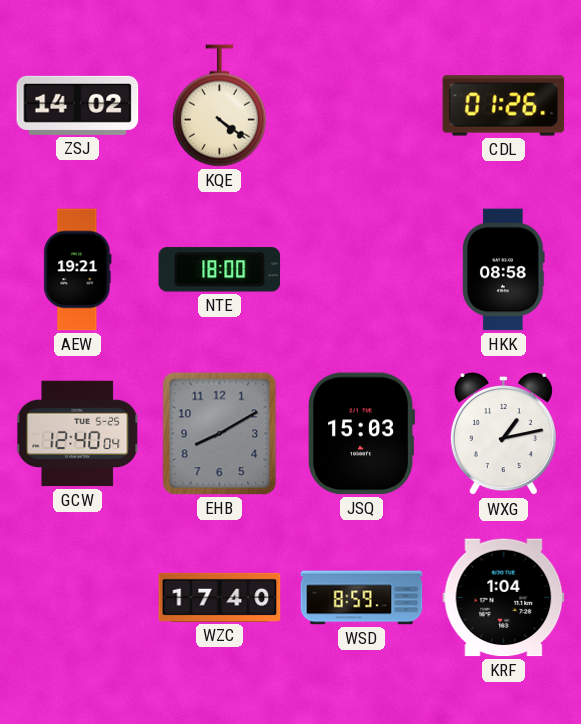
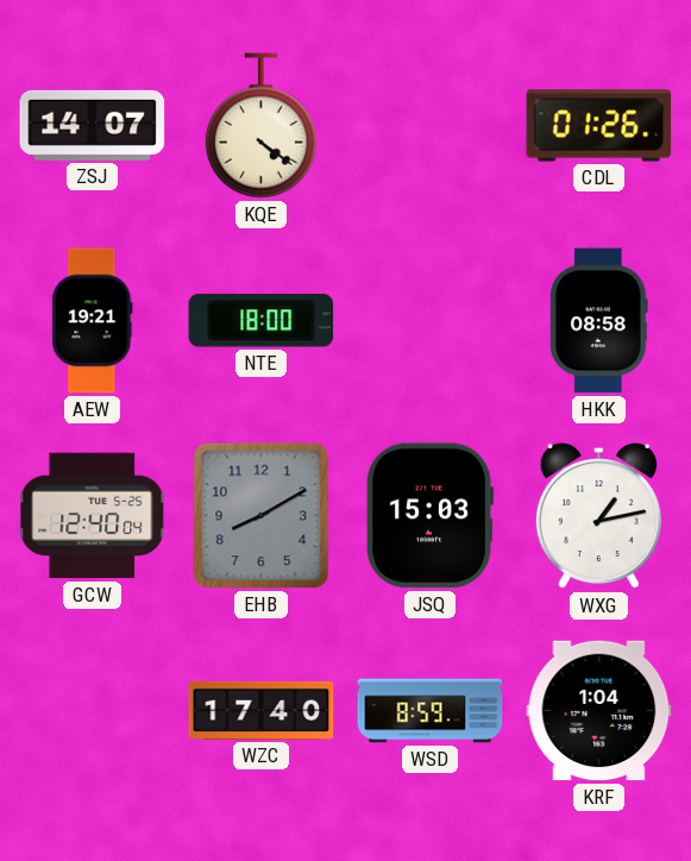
ZSJ: 14:02 -> 14:07 (93, 125)
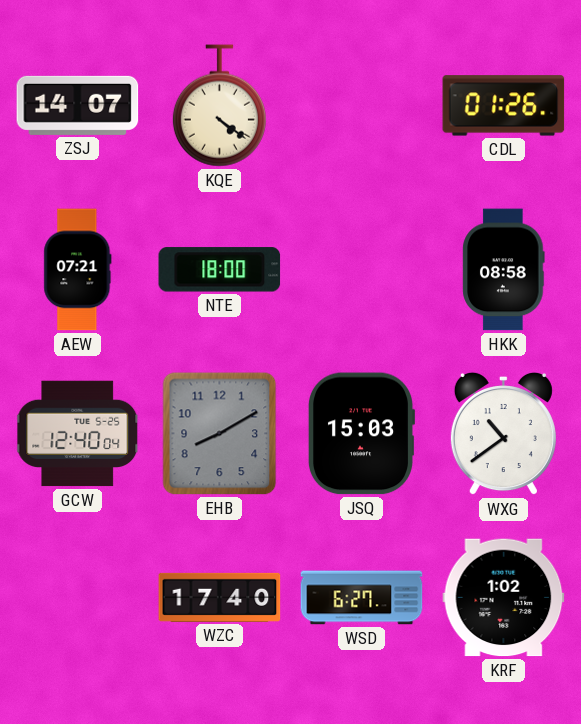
AEW: 19:21 -> 07:21 (78, 270)
WXG: 1:13 -> 10:39 (503, 434)
WSD: 8:59 -> 6:27 (362, 598)
KRF: 1:04 -> 1:02 (504, 598)
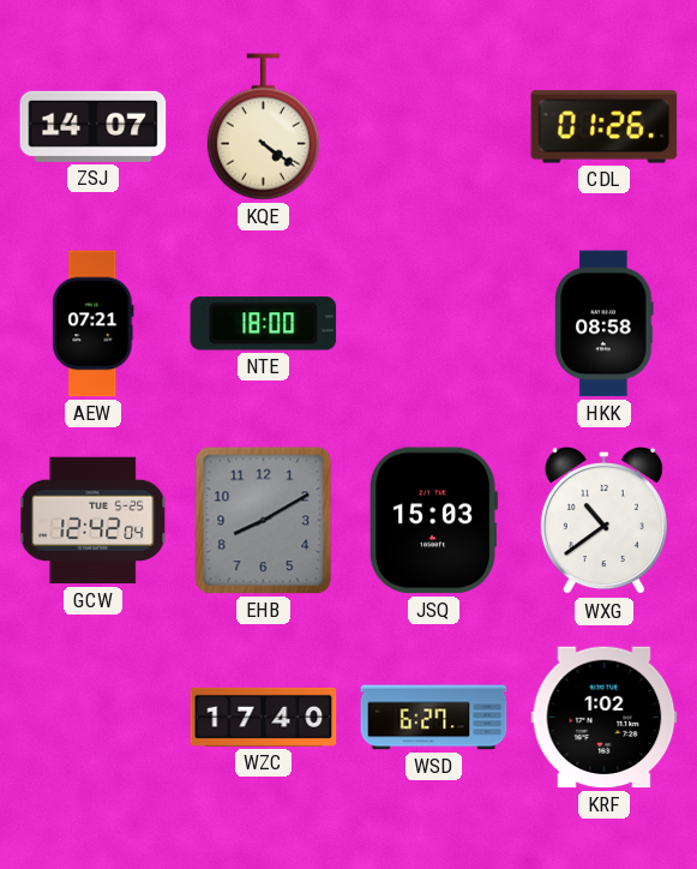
GCW: 12:40 -> 12:42 (94, 521)
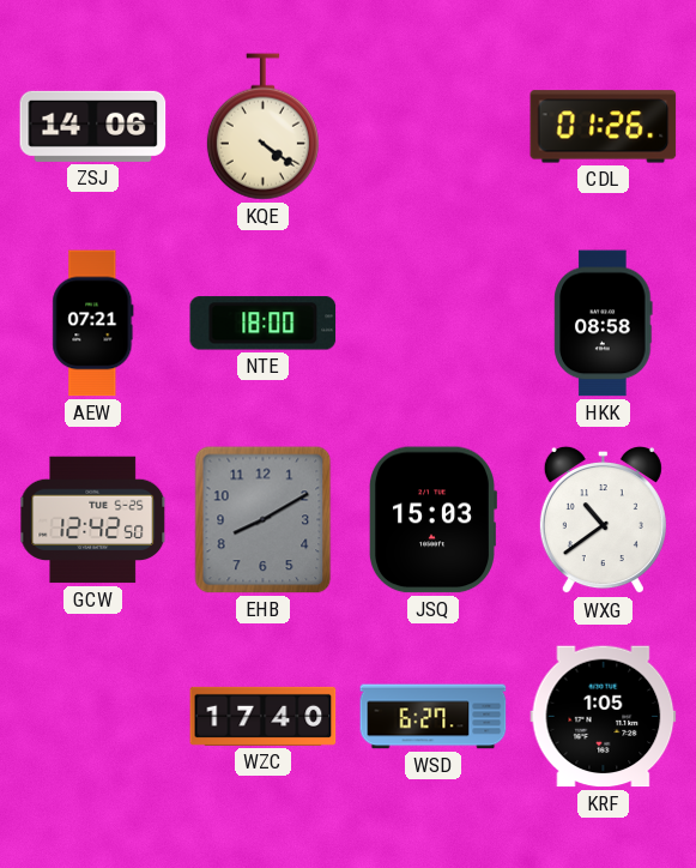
ZSJ: 14:07 -> 14:06 (93, 126)
GCW: 12:42:04 -> 12:42:50 (93, 520)
KRF: 1:02 -> 1:05 (604, 717)
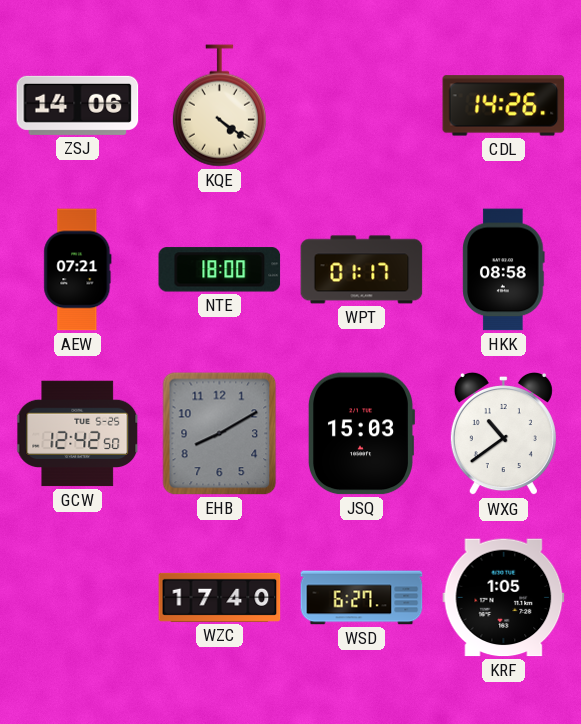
CDL: 01:26 -> 14:26 (504, 106)
WPT: none -> 01:17 (362, 270)
